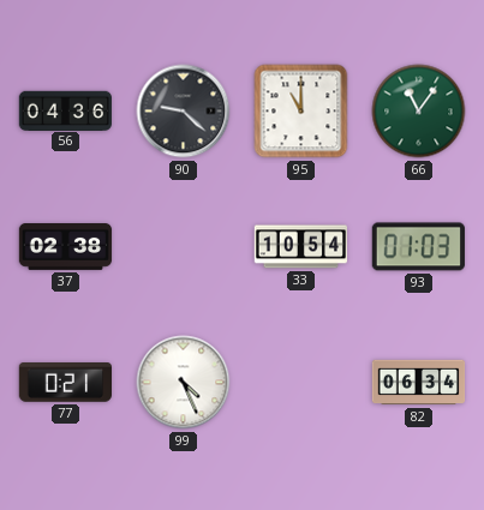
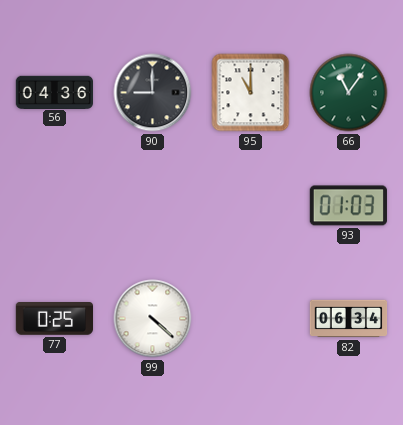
90: 9:22 -> 9:00 (153, 93)
37: 02:38 -> none (66, 247)
33: 10:54 -> none (301, 247)
77: 0:21 -> 0:25 (54, 319)
99: 4:26 -> 4:22 (153, 319)
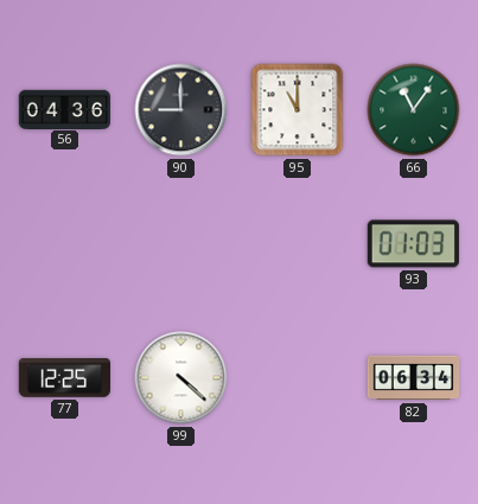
77: 0:25 -> 12:25 (64, 378)
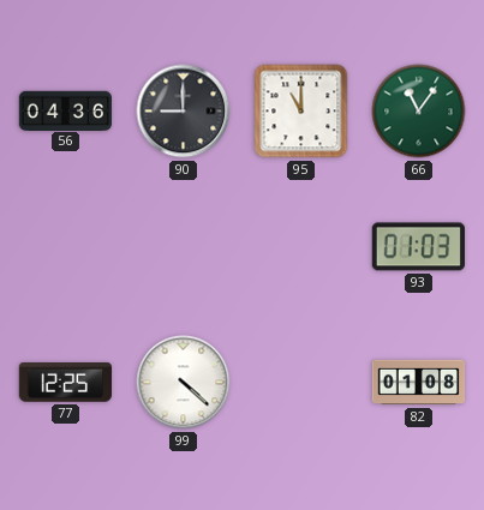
82: 06:34 -> 01:08 (419, 383)
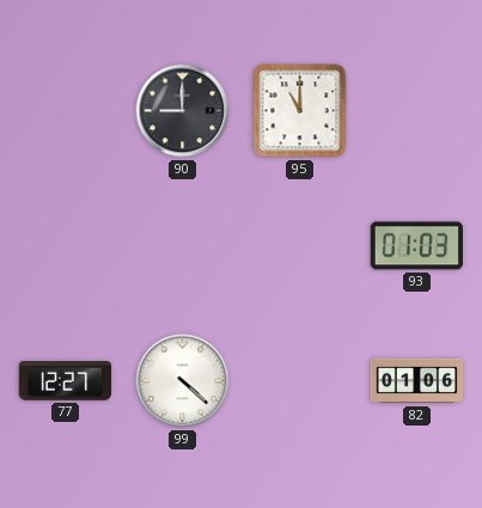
56: 04:36 -> none (65, 110)
66: 11:06 -> none (419, 112)
77: 12:25 -> 12:27 (65, 381)
82: 01:08 -> 01:06 (417, 381)
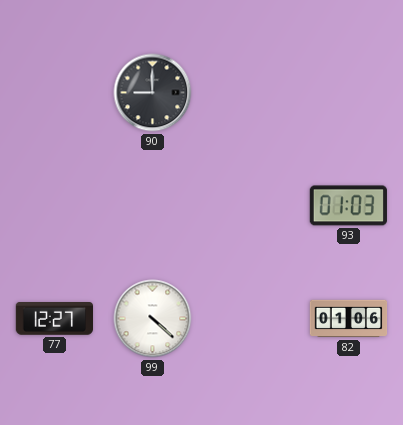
95: 11:00 -> none (300, 111)
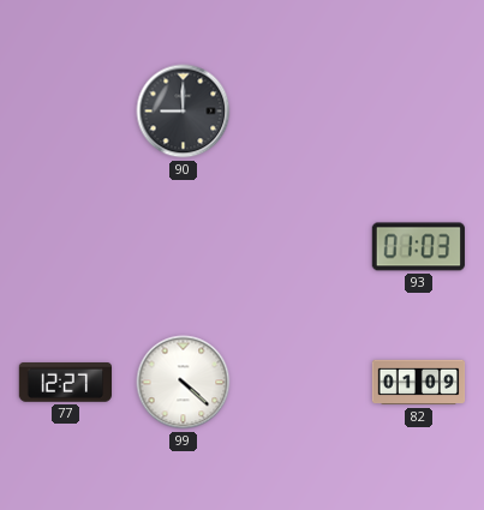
82: 01:06 -> 01:09 (419, 383)
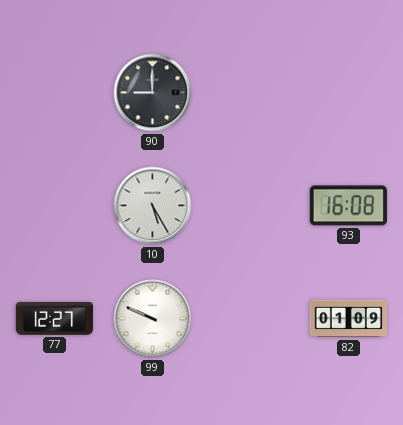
10: none -> 5:25 (153, 206)
93: 01:03 -> 16:08 (348, 206)
99: 4:22 -> 9:49 (153, 319)
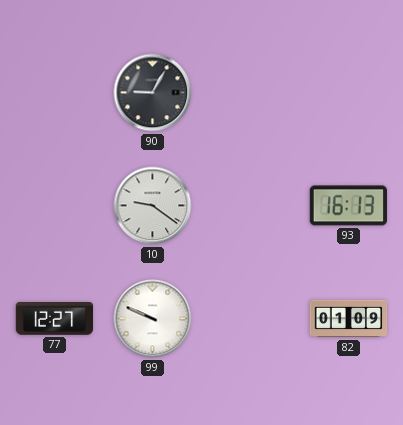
90: 9:00 -> 9:05 (153, 93)
10: 5:25 -> 9:21 (153, 206)
93: 16:08 -> 16:13 (348, 206)
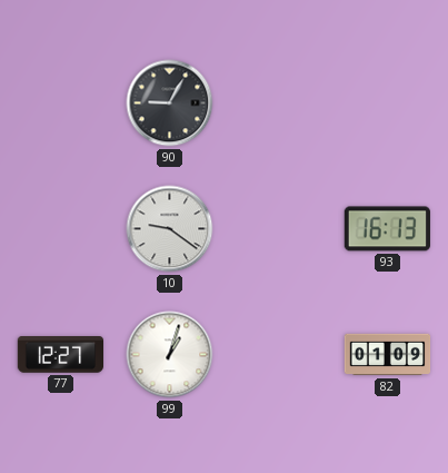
99: 9:49 -> 1:03 (170, 355)
